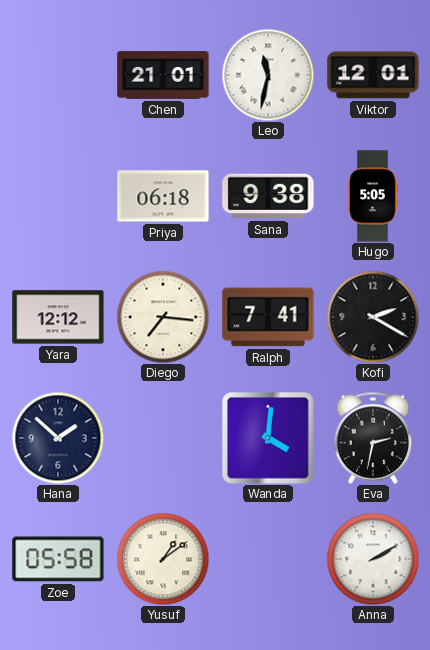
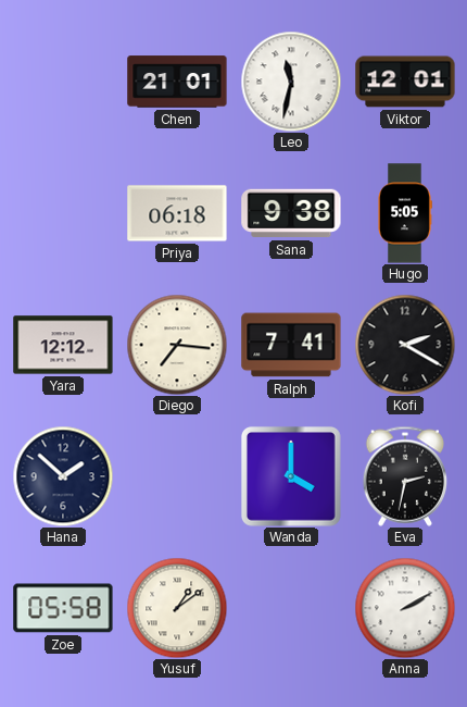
Wanda: 4:01 -> 4:00 (291, 476)
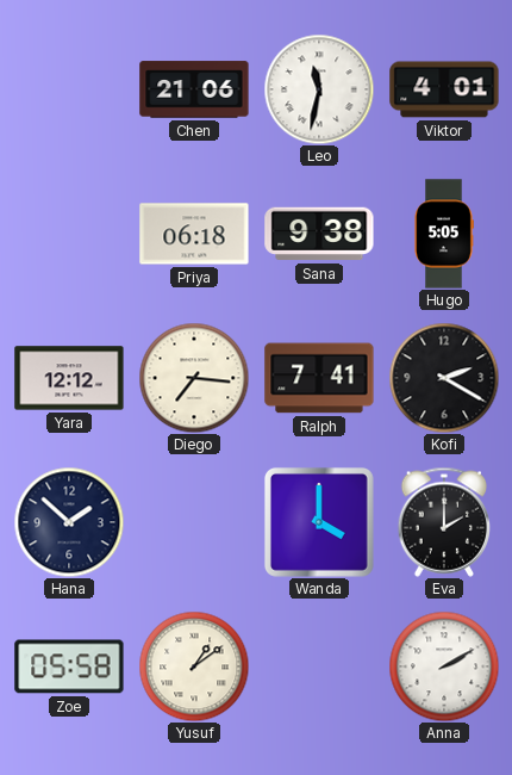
Chen: 21:01 -> 21:06 (194, 89)
Viktor: 12:01 -> 4:01 (444, 89)
Eva: 2:32 -> 2:00 (443, 522)
